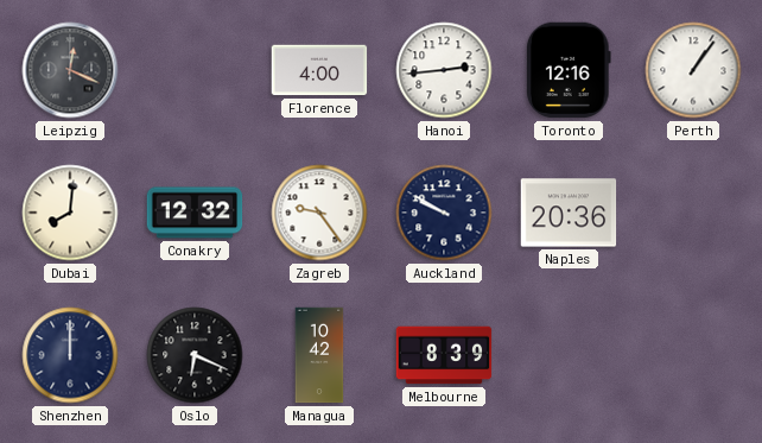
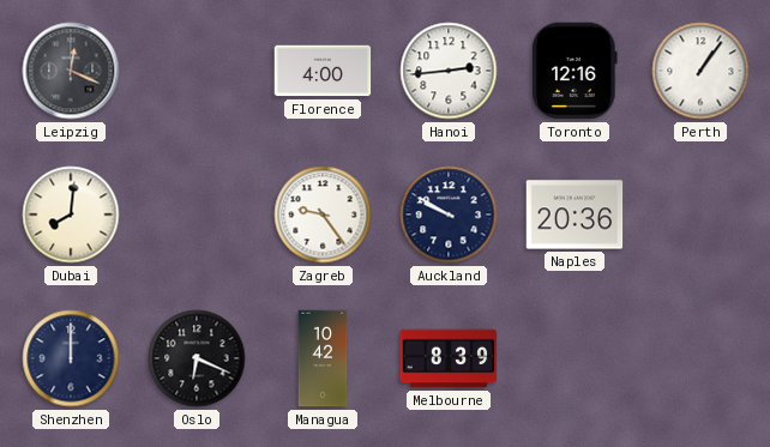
Conakry: 12:32 -> none (195, 213)
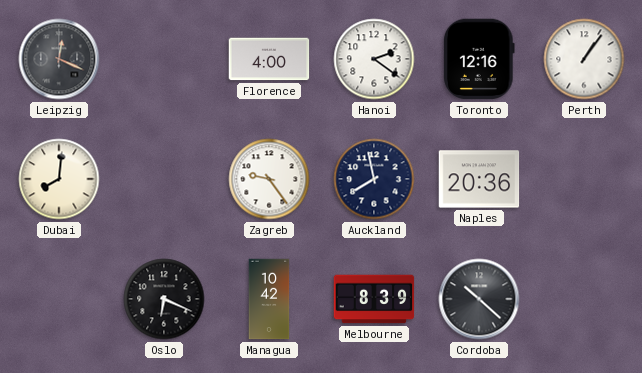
Hanoi: 2:44 -> 2:21 (374, 59)
Auckland: 9:50 -> 7:58 (374, 179)
Shenzhen: 12:00 -> none (71, 358)
Cordoba: none -> 10:22 (479, 299)
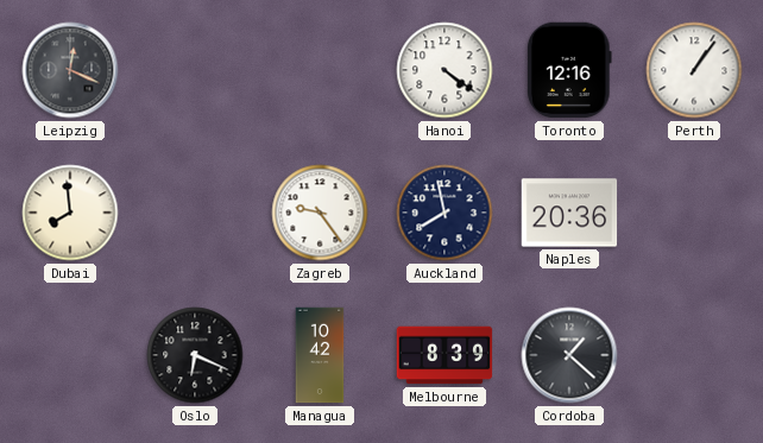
Florence: 4:00 -> none (269, 59)
Hanoi: 2:21 -> 4:21 (444, 70)
Dubai: 8:01 -> 7:59 (70, 213)
Cordoba: 10:22 -> 1:22 (569, 355)
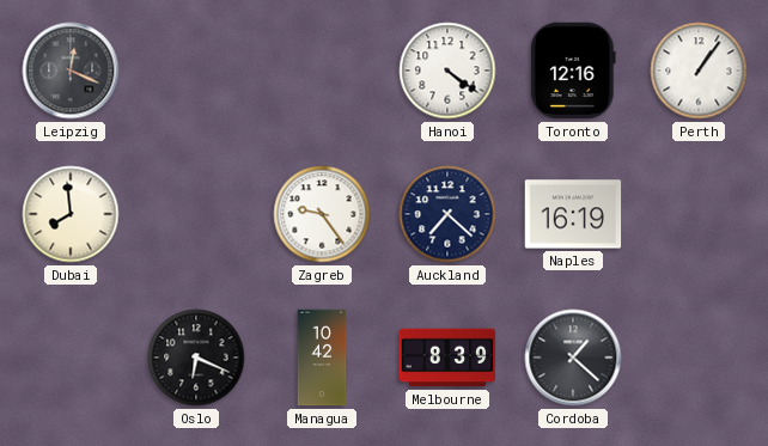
Auckland: 7:58 -> 7:22 (447, 214)
Naples: 20:36 -> 16:19 (573, 214)
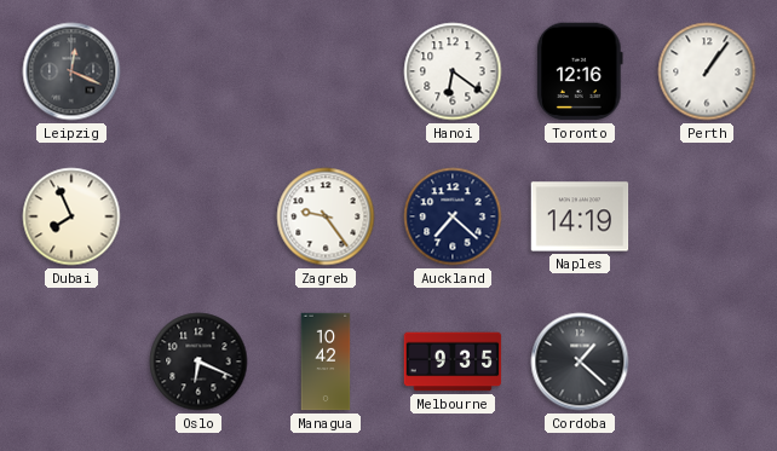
Hanoi: 4:21 -> 6:21 (453, 71)
Dubai: 7:59 -> 7:56 (71, 216)
Naples: 16:19 -> 14:19 (580, 216)
Melbourne: 8:39 -> 9:35 (453, 362)
